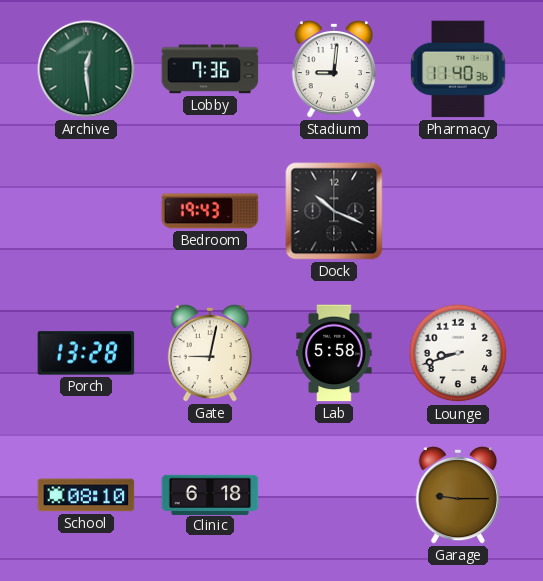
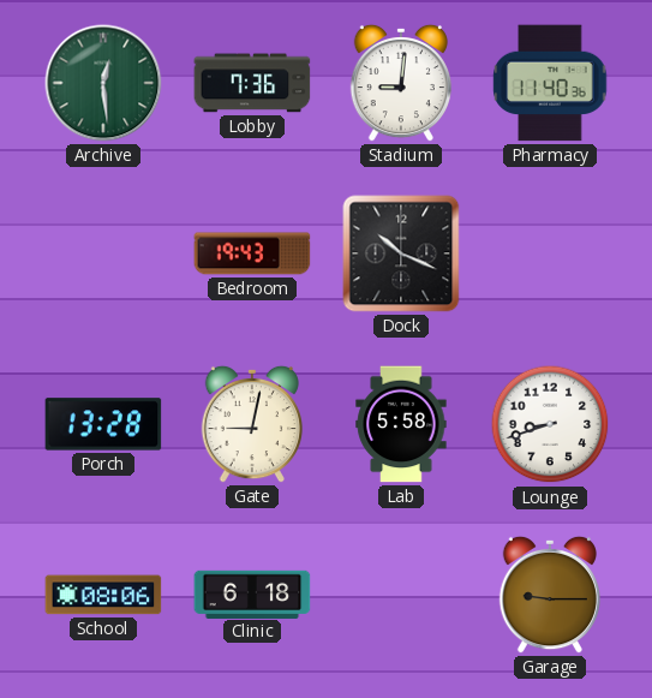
School: 08:10 -> 08:06 (103, 595)
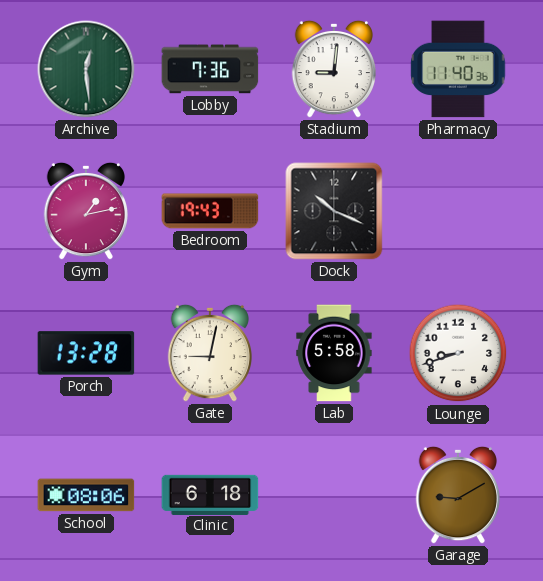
Gym: none -> 1:13 (85, 211)
Garage: 9:15 -> 9:10 (457, 495)
